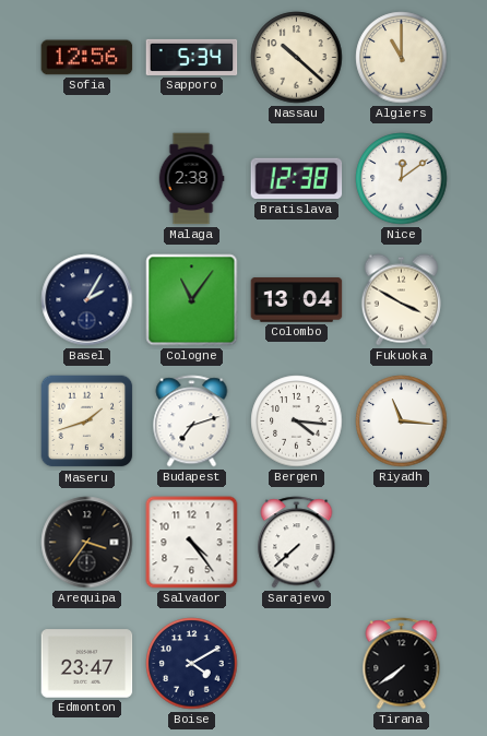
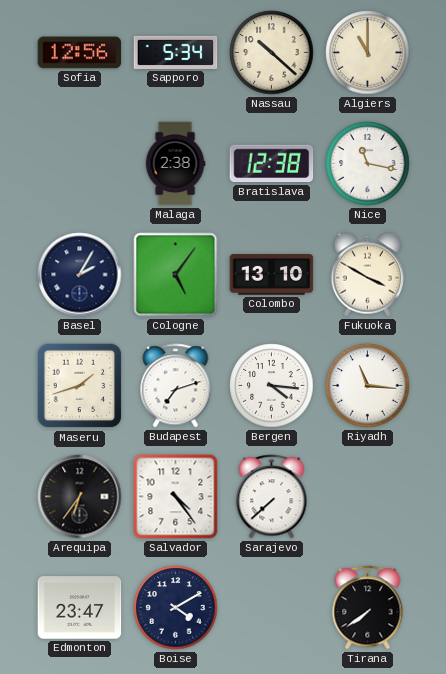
Nice: 12:09 -> 11:17 (368, 164)
Cologne: 11:06 -> 5:06 (176, 275)
Colombo: 13:04 -> 13:10 (272, 275)
Arequipa: 3:36 -> 6:36 (80, 497)
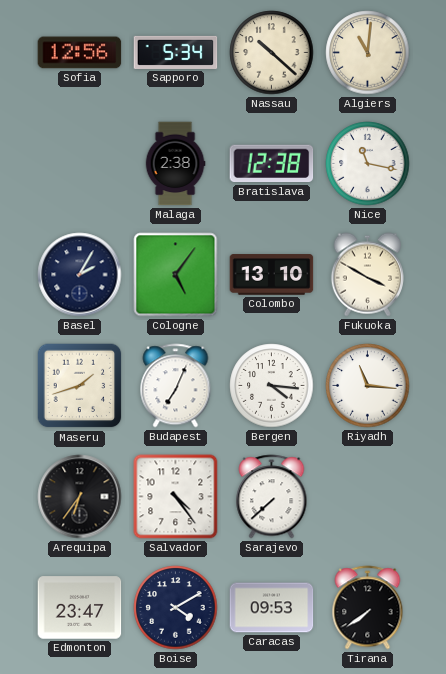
Algiers: 11:00 -> 11:01 (368, 53)
Budapest: 7:12 -> 7:04 (176, 386)
Caracas: none -> 09:53 (272, 608)
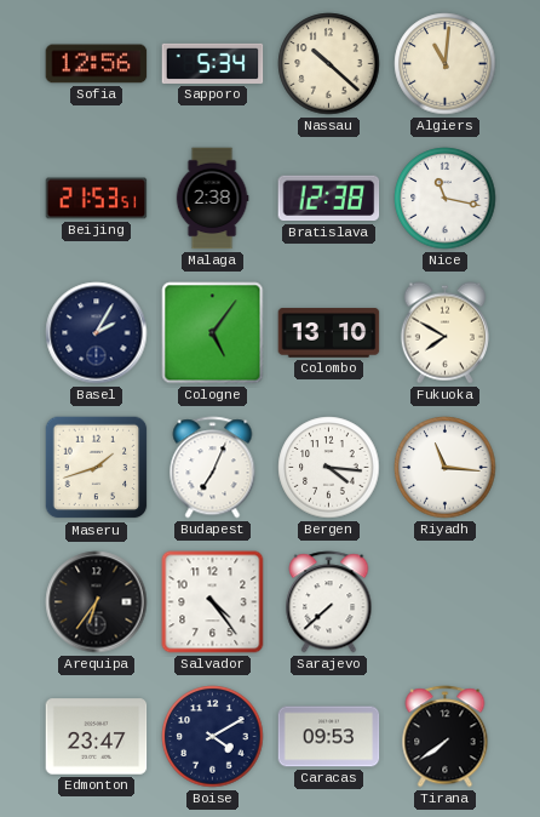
Beijing: none -> 21:53 (97, 199)
Fukuoka: 3:50 -> 7:50 (444, 333)
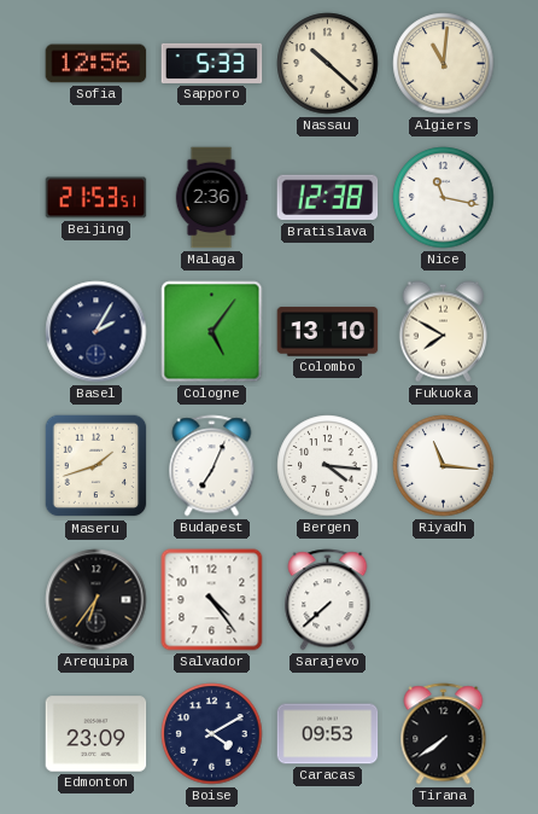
Sapporo: 5:34 -> 5:33 (212, 63)
Malaga: 2:38 -> 2:36 (211, 198)
Edmonton: 23:47 -> 23:09 (97, 734)
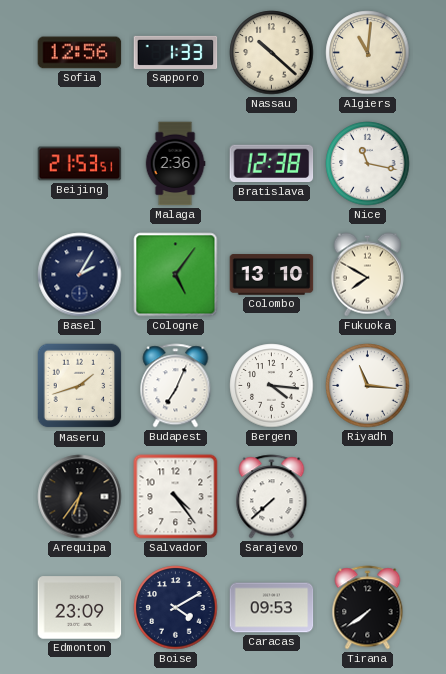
Sapporo: 5:33 -> 1:33 (176, 52)
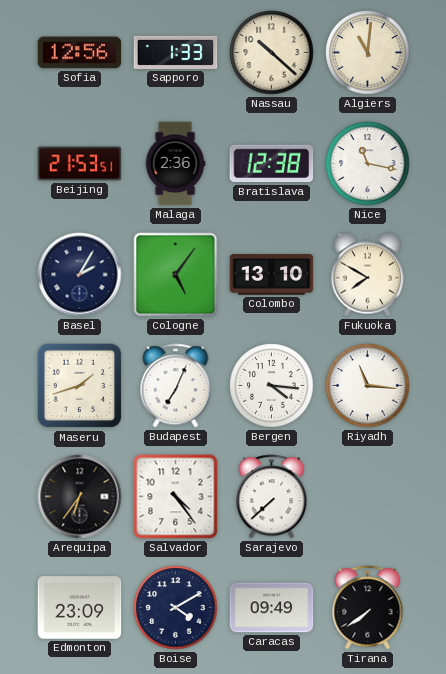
Caracas: 09:53 -> 09:49 (272, 608)
